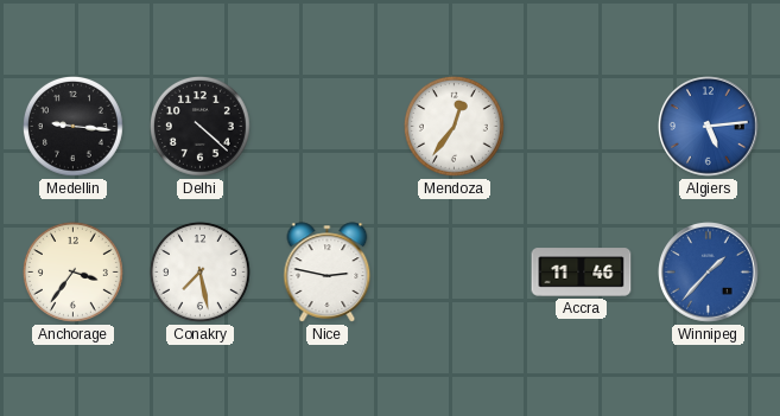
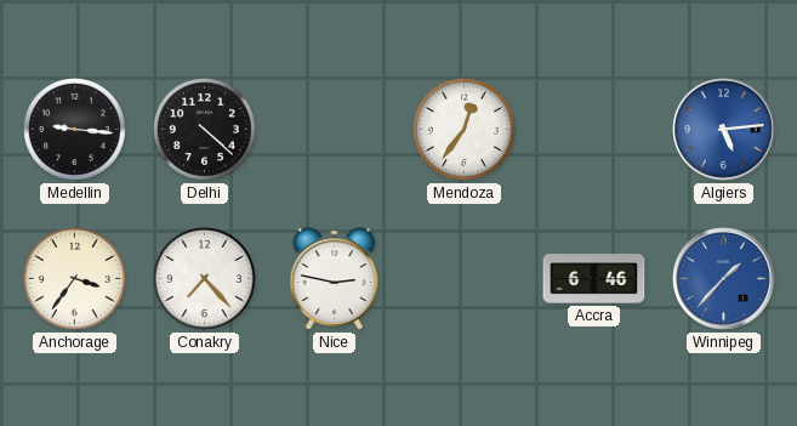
Conakry: 7:28 -> 7:23 (204, 278)
Accra: 11:46 -> 6:46 (594, 279)
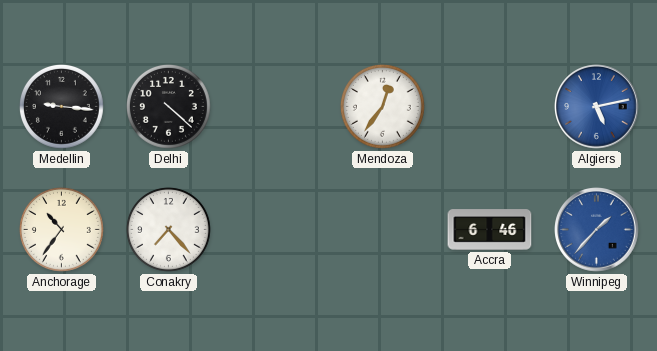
Algiers: 5:14 -> 5:13 (597, 107)
Anchorage: 3:36 -> 10:36 (61, 229)
Nice: 2:47 -> none (335, 279)
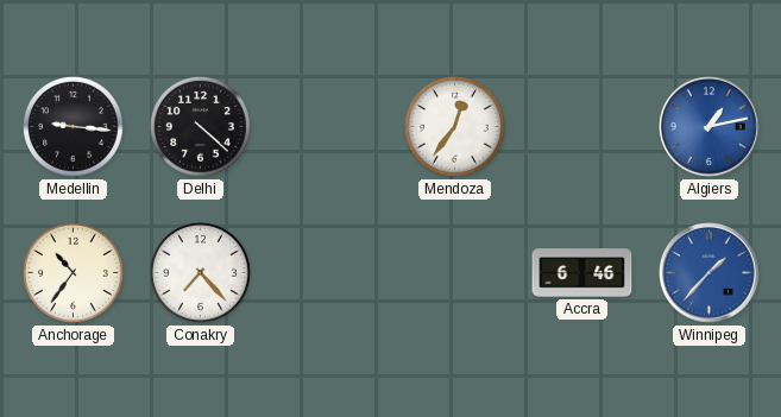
Algiers: 5:13 -> 1:13 (710, 127)
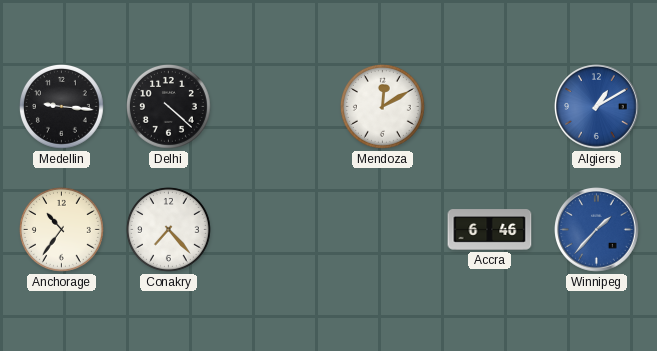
Mendoza: 12:36 -> 12:10 (382, 106)
Algiers: 1:13 -> 1:10 (597, 107)
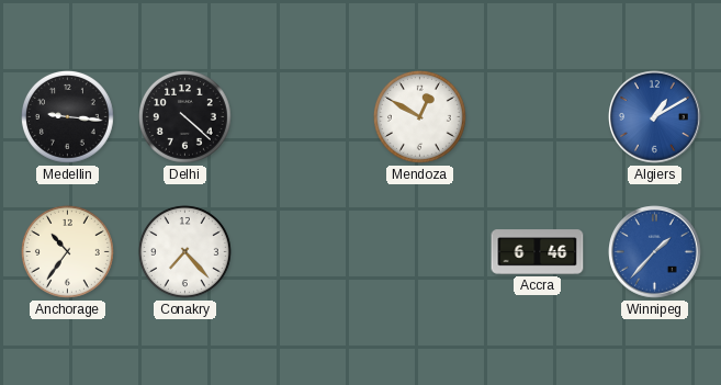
Mendoza: 12:10 -> 12:50 (419, 116)
